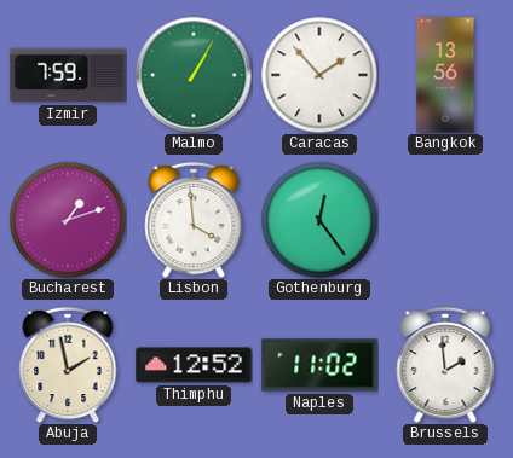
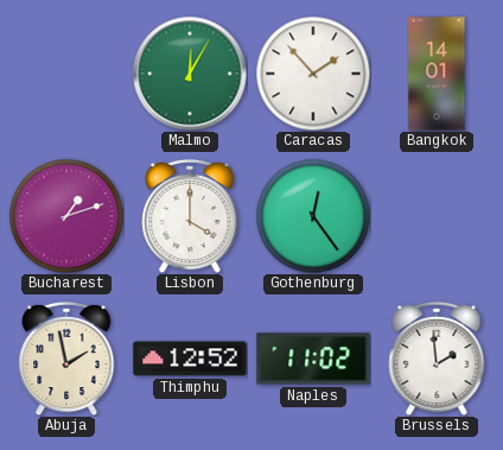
Izmir: 7:59 -> none (68, 75)
Malmo: 1:05 -> 12:05 (190, 74)
Bangkok: 13:56 -> 14:01 (437, 74)
Lisbon: 3:59 -> 4:00 (190, 216)
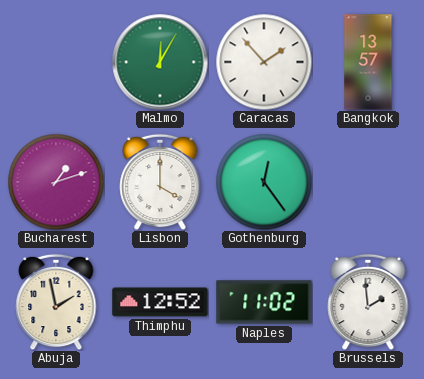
Bangkok: 14:01 -> 13:57 (368, 62)
